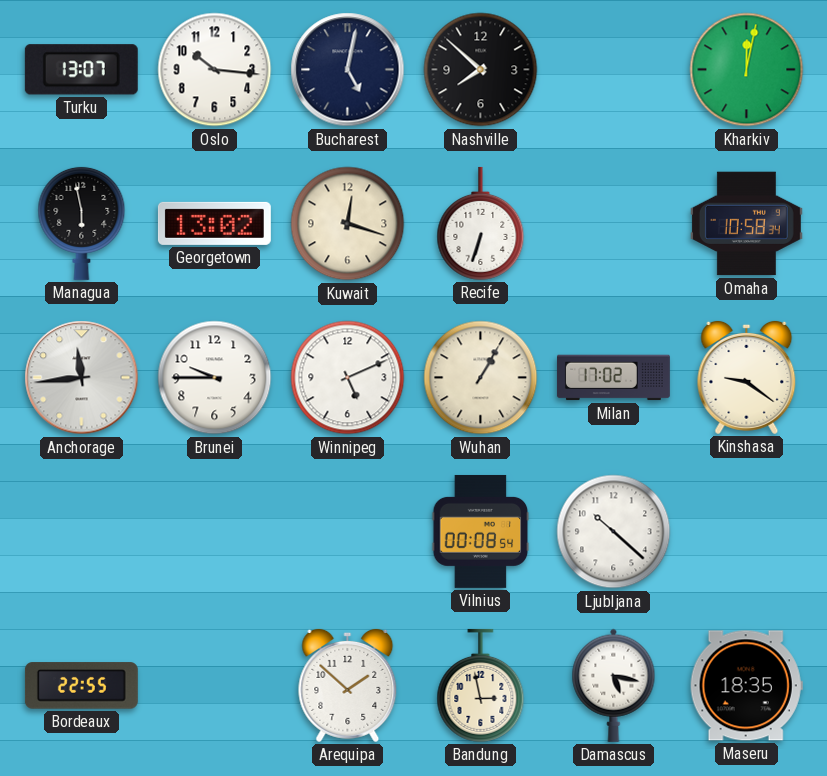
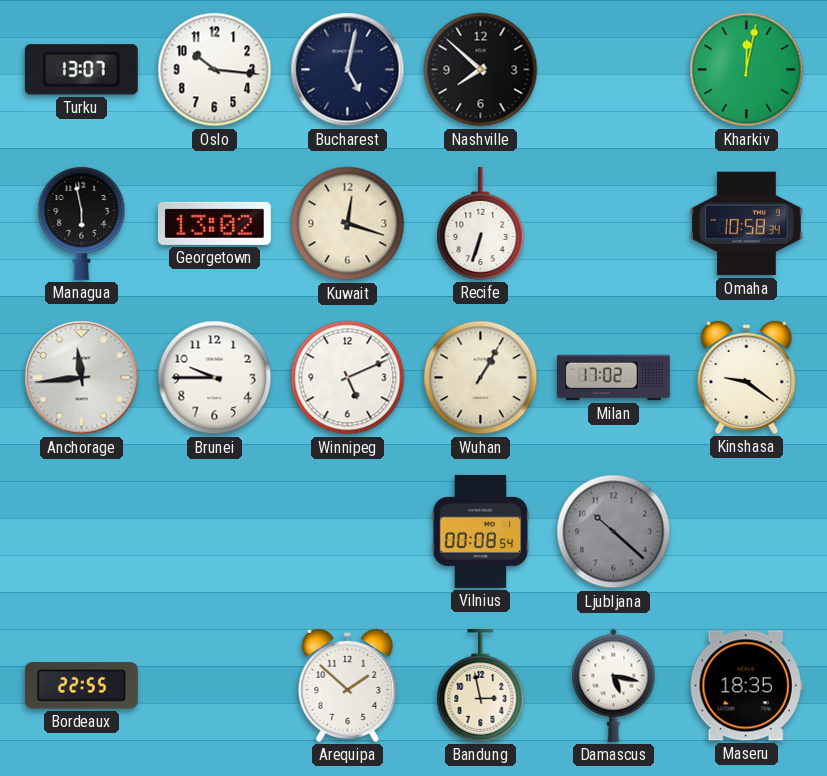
Ljubljana dial: white -> grey (614, 532)
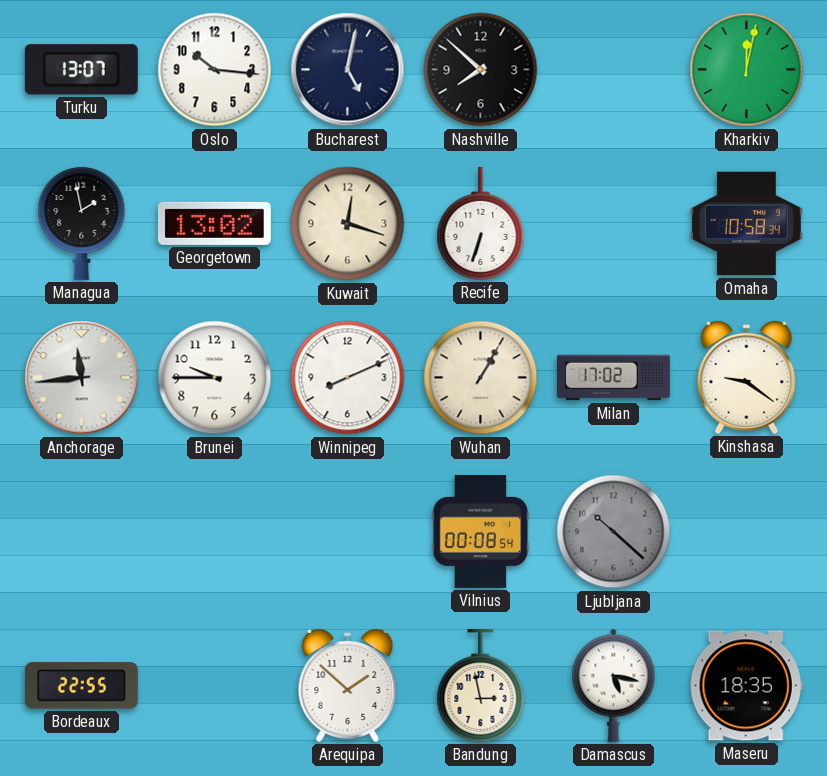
Managua: 5:58 -> 1:58 (82, 223)
Winnipeg: 5:11 -> 8:11 (348, 378)
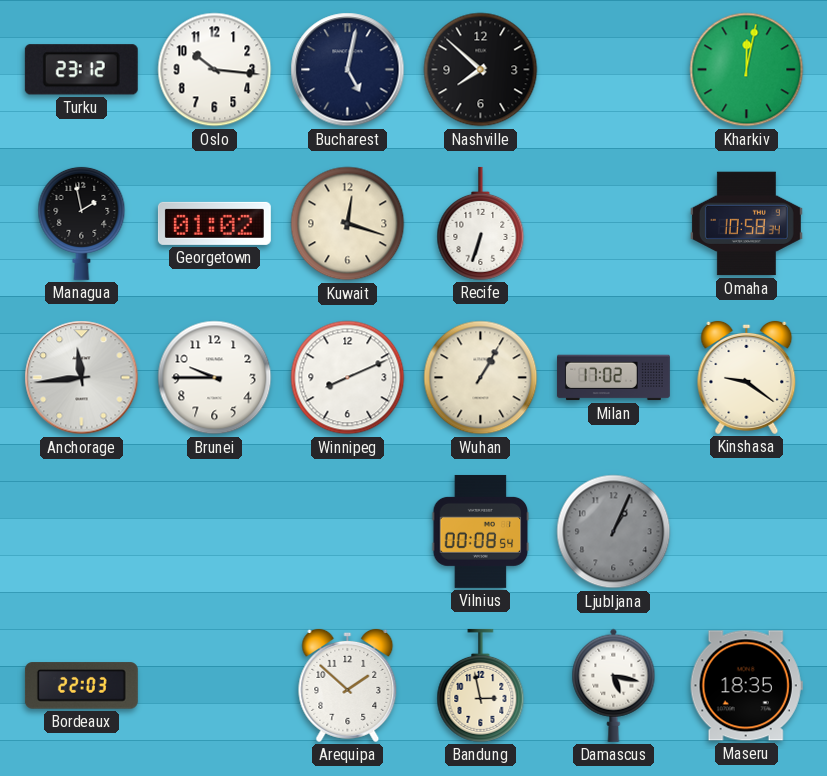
Turku: 13:07 -> 23:12 (81, 70)
Georgetown: 13:02 -> 01:02 (214, 223)
Ljubljana: 10:22 -> 1:04 (614, 532)
Bordeaux: 22:55 -> 22:03 (81, 686)
